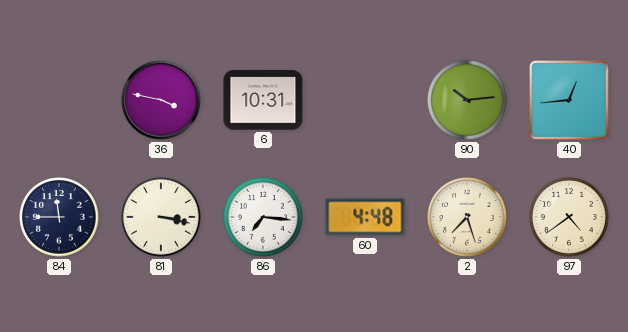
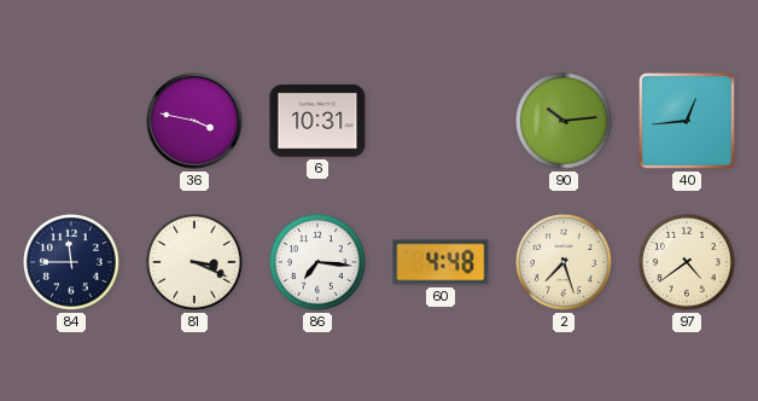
81: 3:17 -> 3:19 (194, 262)
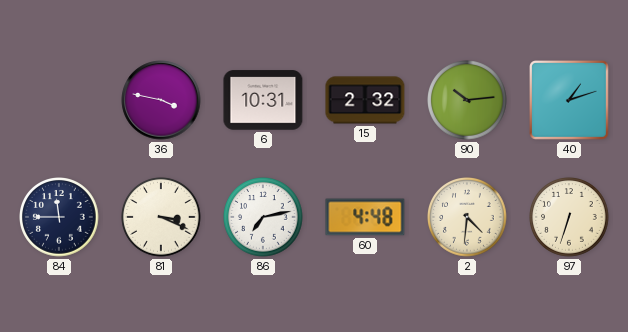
15: none -> 2:32 (365, 100)
40: 12:44 -> 1:12 (570, 101)
86: 7:16 -> 7:13 (263, 217)
2: 7:27 -> 4:31 (467, 217)
97: 4:39 -> 6:33 (569, 217)
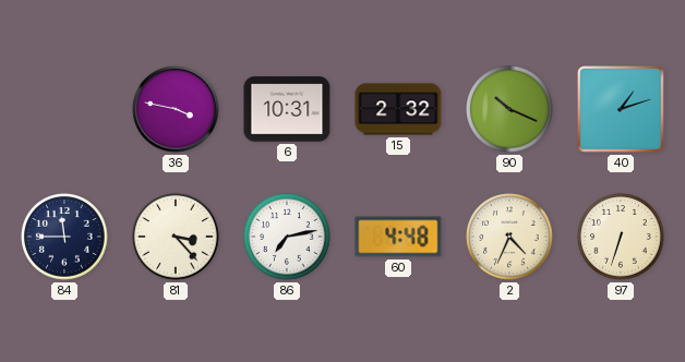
90: 10:14 -> 10:19 (509, 109)
81: 3:19 -> 3:23 (176, 237)
2: 4:31 -> 4:34 (509, 237)
